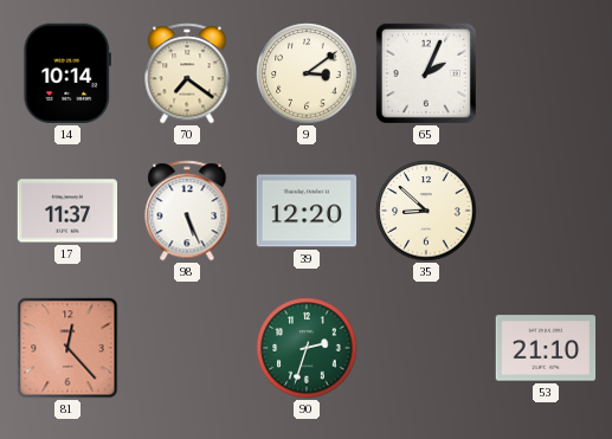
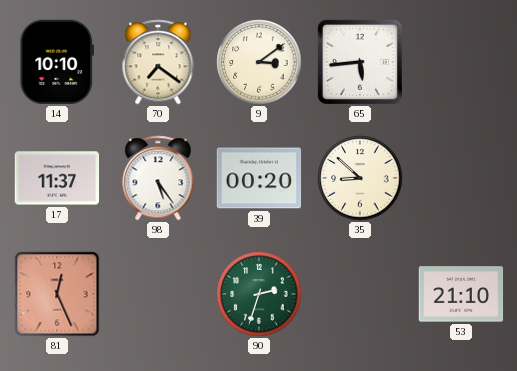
14: 10:14 -> 10:10 (56, 62)
65: 2:04 -> 5:44 (360, 62)
98: 5:26 -> 5:24 (158, 178)
39: 12:20 -> 00:20 (259, 178)
81: 12:23 -> 12:26 (57, 294)
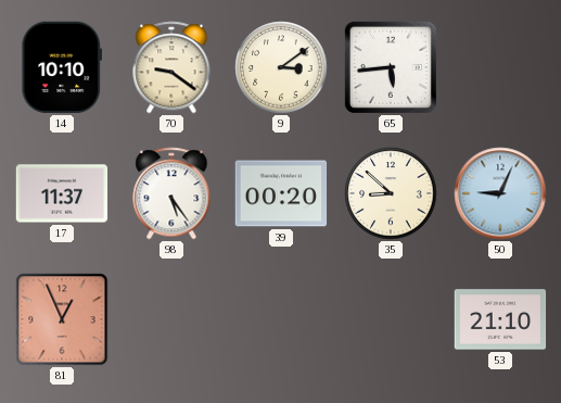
70: 7:21 -> 9:21 (171, 67)
50: none -> 9:04 (500, 193)
81: 12:26 -> 12:56 (62, 319)
90: 2:33 -> none (259, 294)
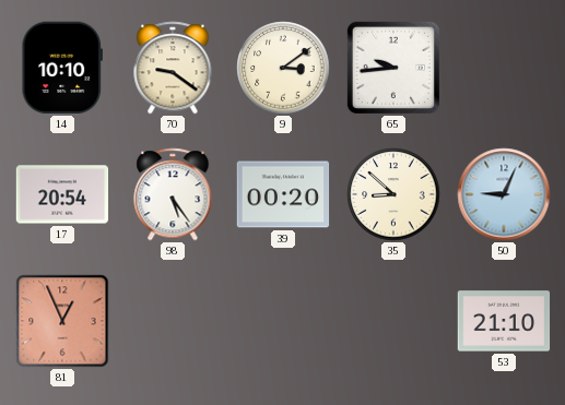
65: 5:44 -> 9:44 (393, 68)
17: 11:37 -> 20:54 (62, 194)
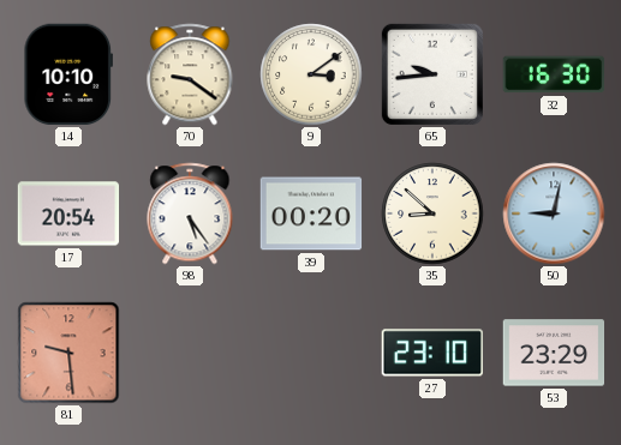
32: none -> 16:30 (554, 74)
50: 9:04 -> 9:02 (554, 214)
81: 12:56 -> 9:29 (68, 353)
27: none -> 23:10 (432, 353)
53: 21:10 -> 23:29 (554, 353)
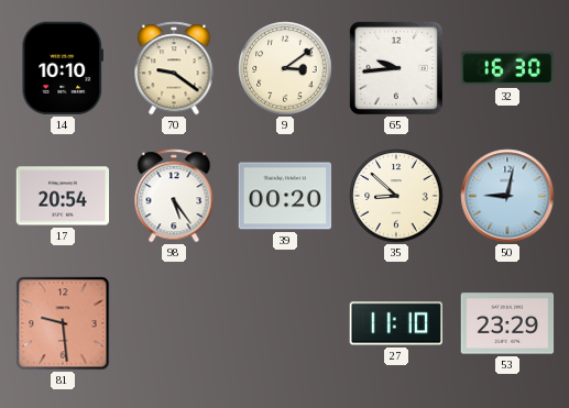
27: 23:10 -> 11:10 (396, 323)
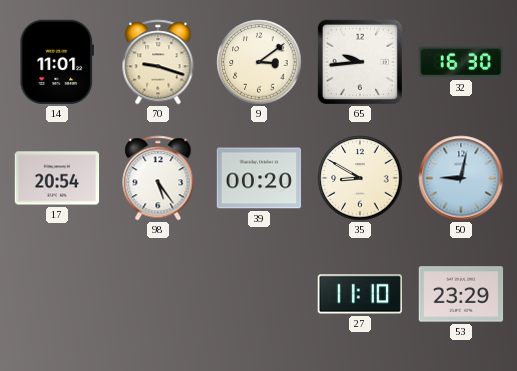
14: 10:10 -> 11:01 (56, 62)
70: 9:21 -> 9:18 (158, 62)
35: 8:52 -> 8:50 (360, 178)
81: 9:29 -> none (63, 323)
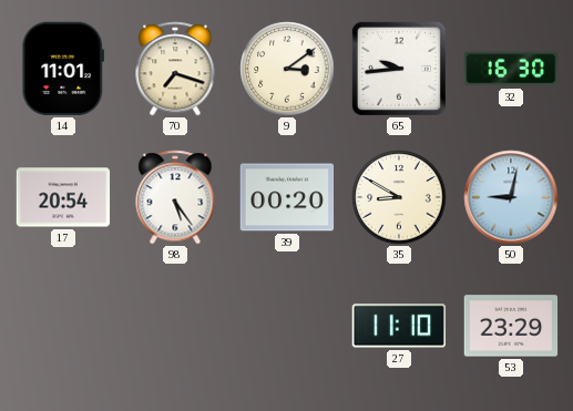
70: 9:18 -> 7:18 (175, 69)
